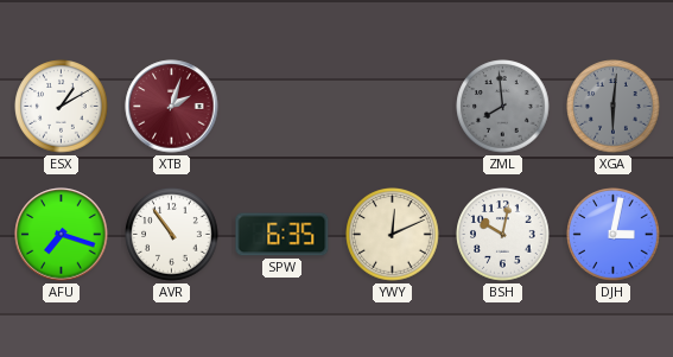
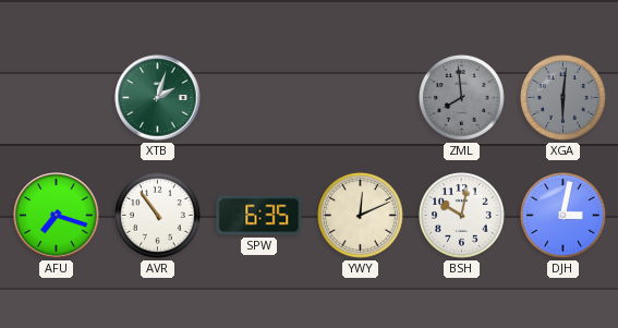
ESX: 1:10 -> none (62, 107)
XTB dial: burgundy -> green (158, 98)
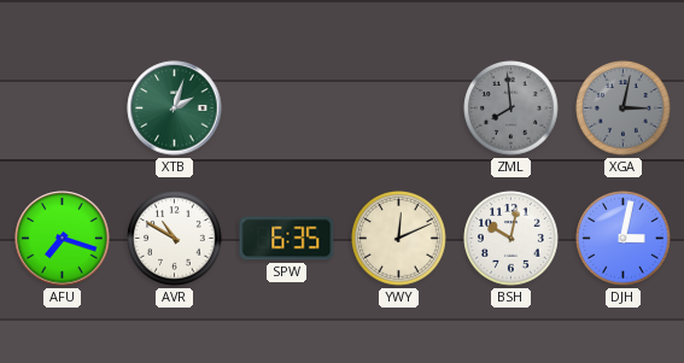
XGA: 6:01 -> 3:02 (624, 109)
AVR: 10:54 -> 10:50 (175, 239)
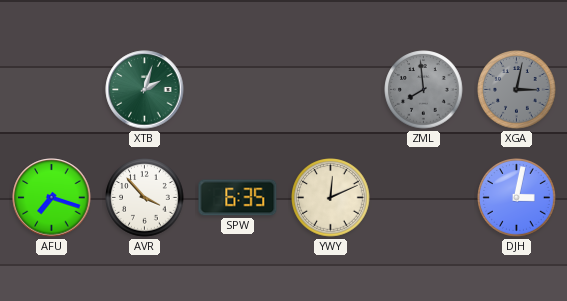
AVR: 10:50 -> 3:53 (145, 198)
BSH: 10:02 -> none (511, 239)
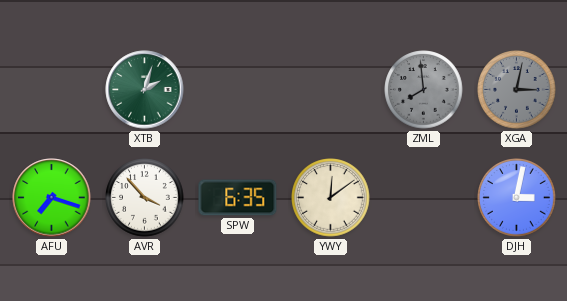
YWY: 12:11 -> 12:09 (331, 198)
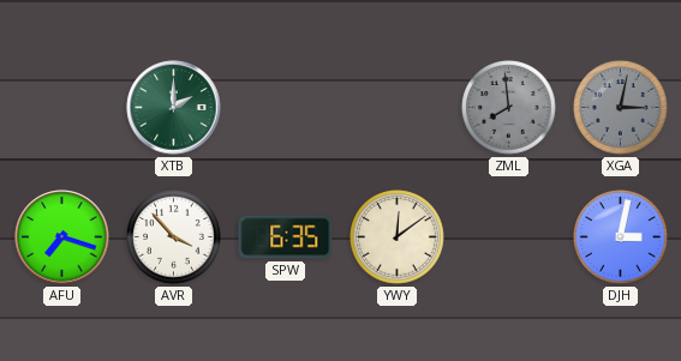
XTB: 2:03 -> 2:00 (174, 108)
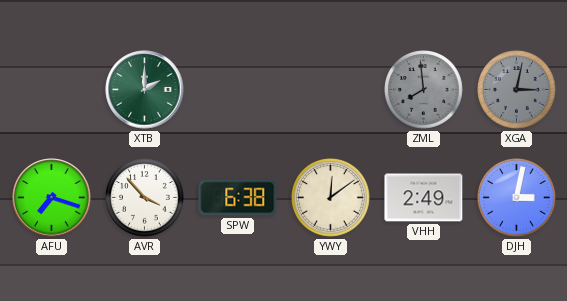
SPW: 6:35 -> 6:38 (238, 198)
VHH: none -> 2:49 (424, 198)
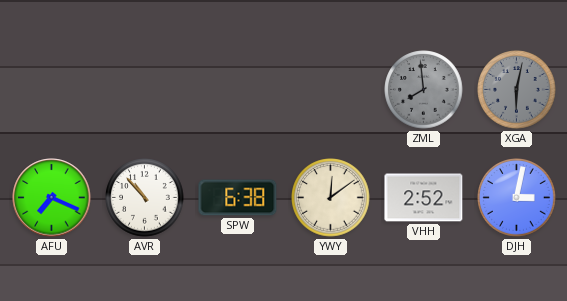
XTB: 2:00 -> none (145, 90)
XGA: 3:02 -> 6:02 (517, 90)
AFU: 7:18 -> 7:19 (52, 198)
AVR: 3:53 -> 10:53 (145, 198)
VHH: 2:49 -> 2:52 (424, 198)
